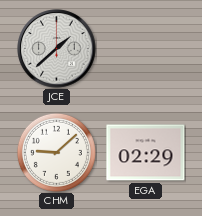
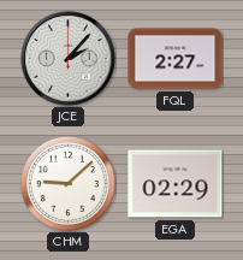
JCE: 1:38 -> 2:07 (69, 59)
FQL: none -> 2:27 (176, 59)
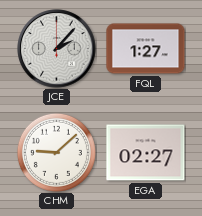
FQL: 2:27 -> 1:27 (146, 49)
EGA: 02:29 -> 02:27 (146, 153)
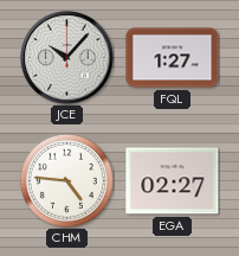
JCE: 2:07 -> 10:07 (67, 58)
CHM: 9:08 -> 4:46 (66, 180)
